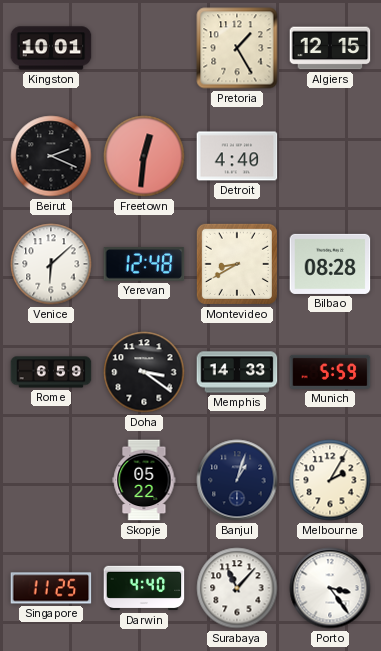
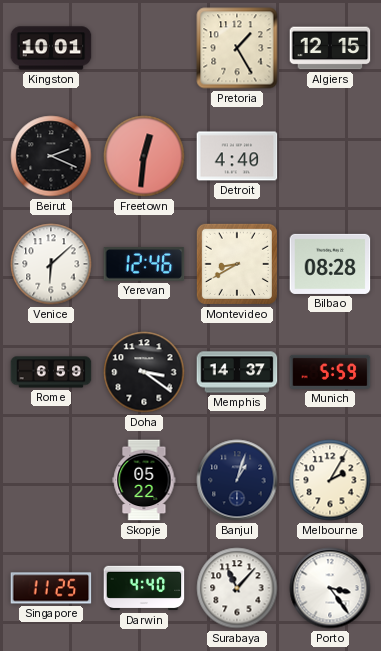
Yerevan: 12:48 -> 12:46 (144, 264)
Memphis: 14:33 -> 14:37 (237, 372)
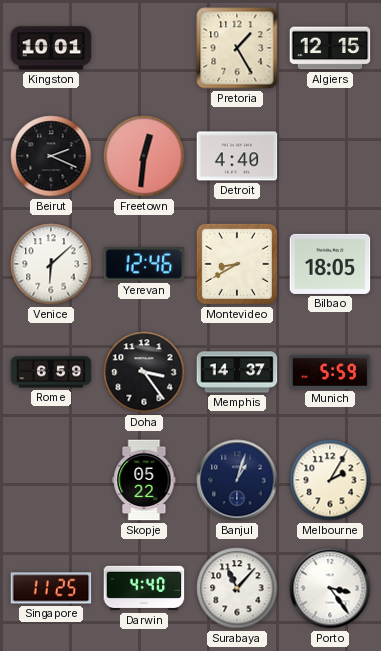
Bilbao: 08:28 -> 18:05 (330, 264)
Doha: 3:21 -> 3:24 (144, 372)
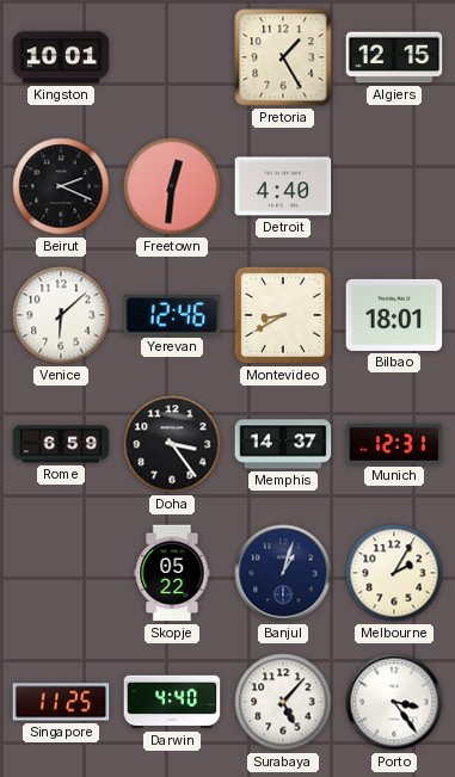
Bilbao: 18:05 -> 18:01 (394, 315)
Munich: 5:59 -> 12:31 (394, 444)
Surabaya: 11:07 -> 5:07 (283, 702)
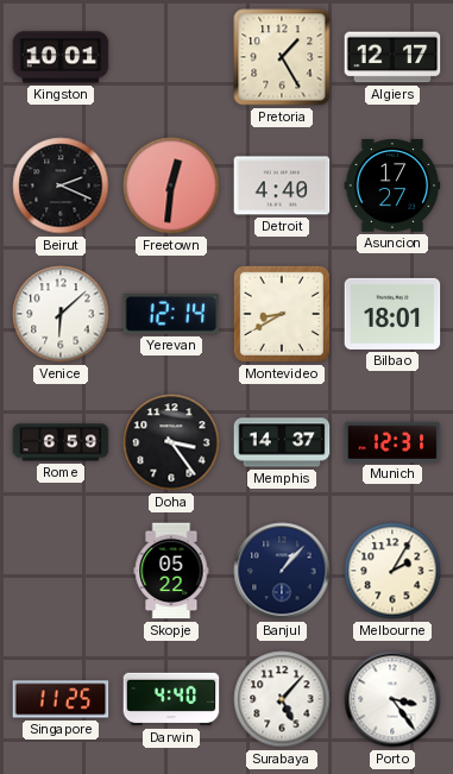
Algiers: 12:15 -> 12:17 (392, 57)
Asuncion: none -> 17:27 (392, 187)
Yerevan: 12:46 -> 12:14 (171, 314)
Banjul: 1:03 -> 1:07 (282, 571)
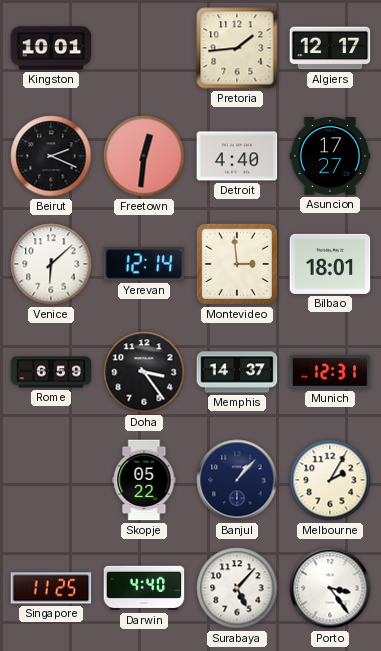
Pretoria: 1:25 -> 1:44 (237, 48)
Montevideo: 8:40 -> 2:59 (237, 264)
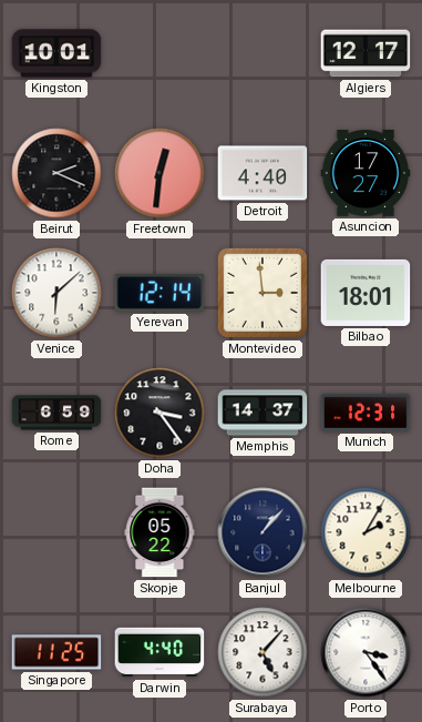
Pretoria: 1:44 -> none (237, 48)
